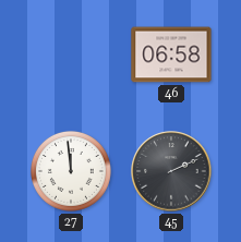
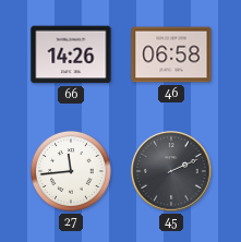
66: none -> 14:26 (71, 55)
27: 11:59 -> 11:44 (71, 171)
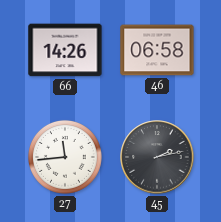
45: 2:11 -> 2:13 (157, 157)
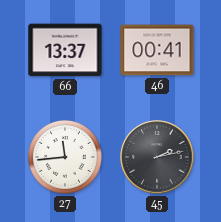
66: 14:26 -> 13:37 (65, 50)
46: 06:58 -> 00:41 (157, 50)
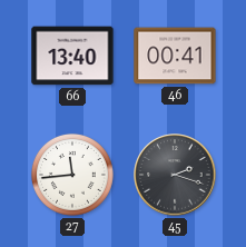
66: 13:37 -> 13:40 (72, 56)
45: 2:13 -> 2:18 (175, 175)
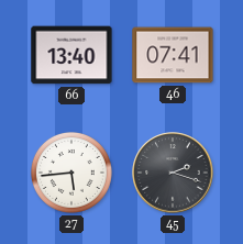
46: 00:41 -> 07:41 (173, 55)
27: 11:44 -> 5:44 (71, 173)
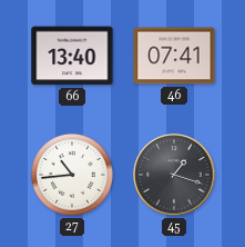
27: 5:44 -> 10:44 (72, 175)
45: 2:18 -> 1:18 (174, 175)
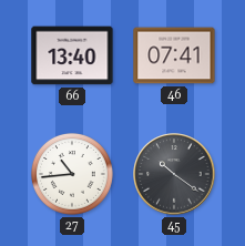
45: 1:18 -> 10:21 (174, 174)
